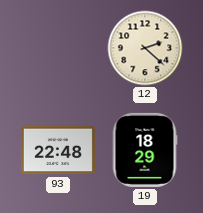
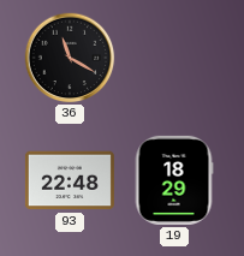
36: none -> 11:20 (70, 58)
12: 2:22 -> none (145, 48)
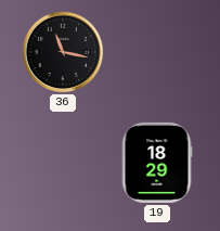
36: 11:20 -> 11:17 (63, 52)
93: 22:48 -> none (70, 180)
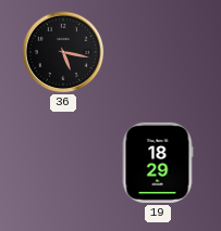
36: 11:17 -> 5:17 (63, 52)
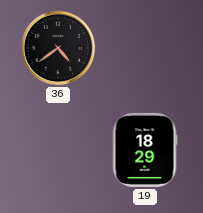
36: 5:17 -> 4:39 (58, 48)
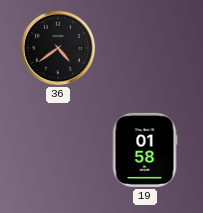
19: 18:29 -> 01:58 (145, 150)
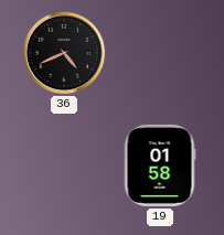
36: 4:39 -> 4:41 (64, 53)
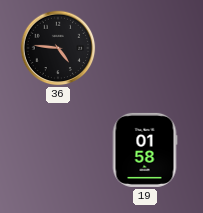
36: 4:41 -> 4:46 (58, 48)
